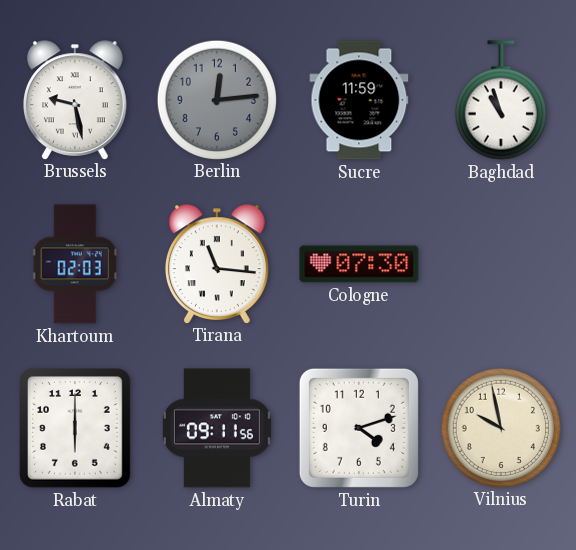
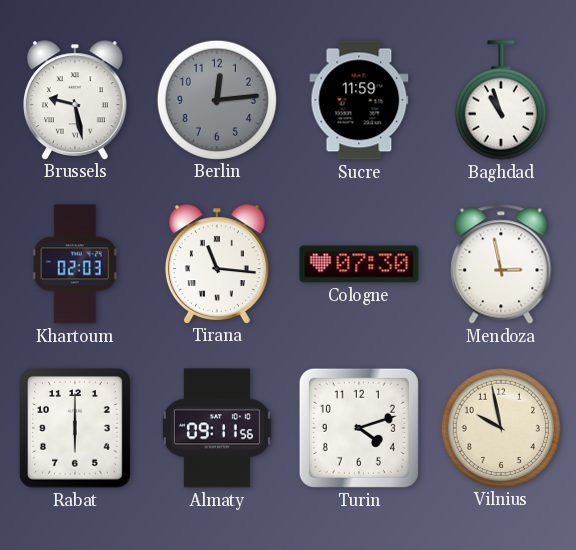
Mendoza: none -> 2:58 (501, 264)
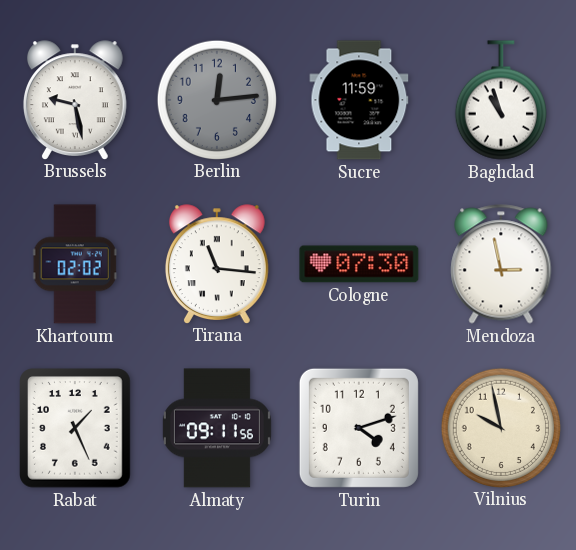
Khartoum: 02:03 -> 02:02 (75, 264)
Rabat: 6:00 -> 1:26 (76, 428)
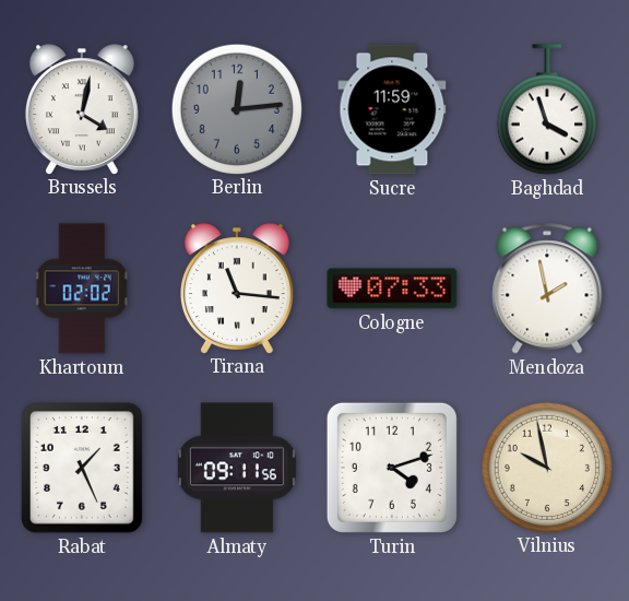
Brussels: 9:28 -> 4:02 (82, 109)
Baghdad: 10:57 -> 3:57 (547, 109)
Cologne: 07:30 -> 07:33 (392, 288)
Mendoza: 2:58 -> 1:58 (547, 288)
